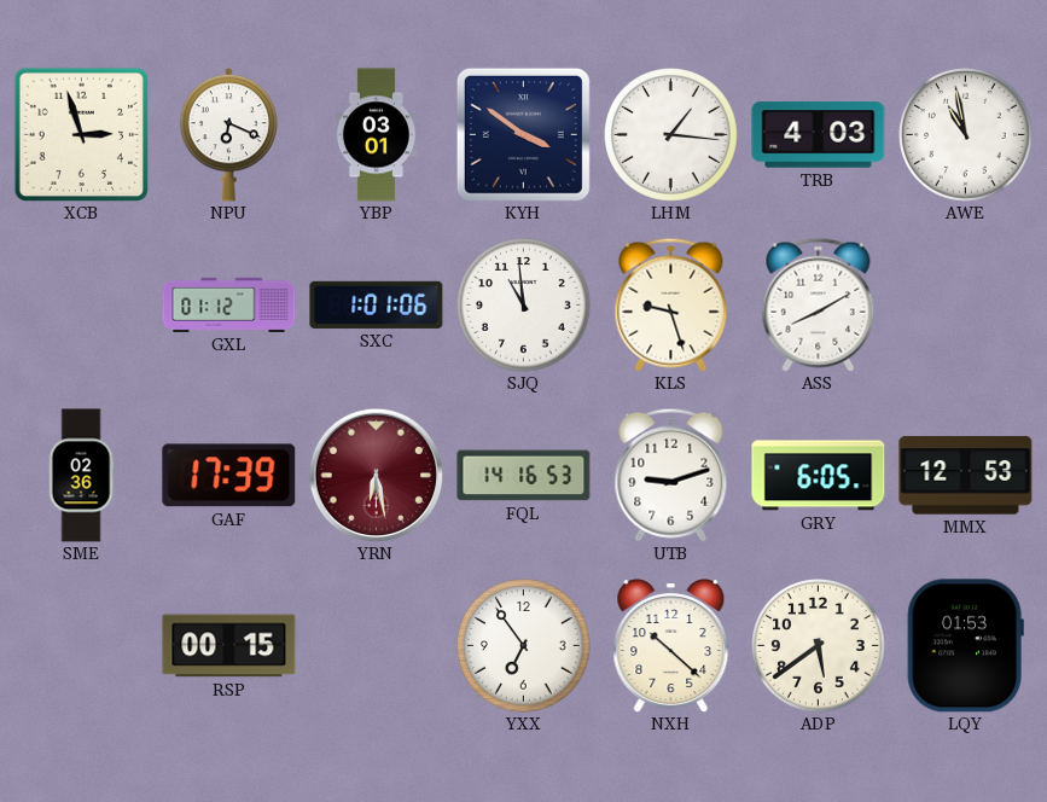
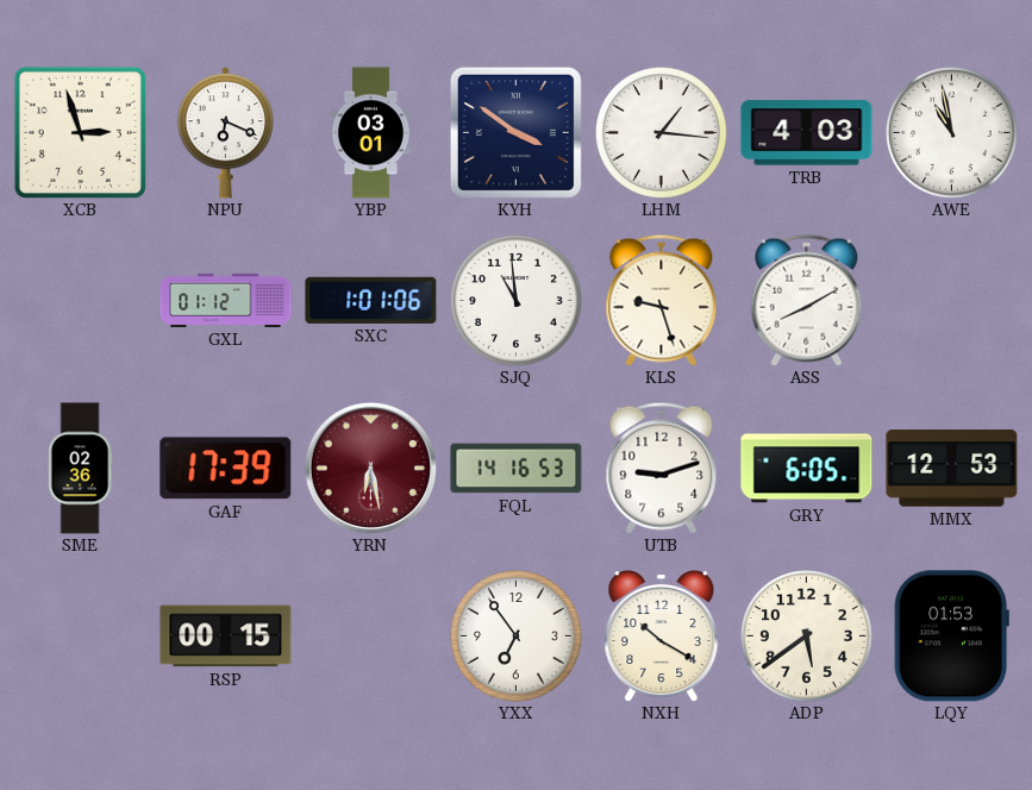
NXH: 10:22 -> 10:20 (662, 637)
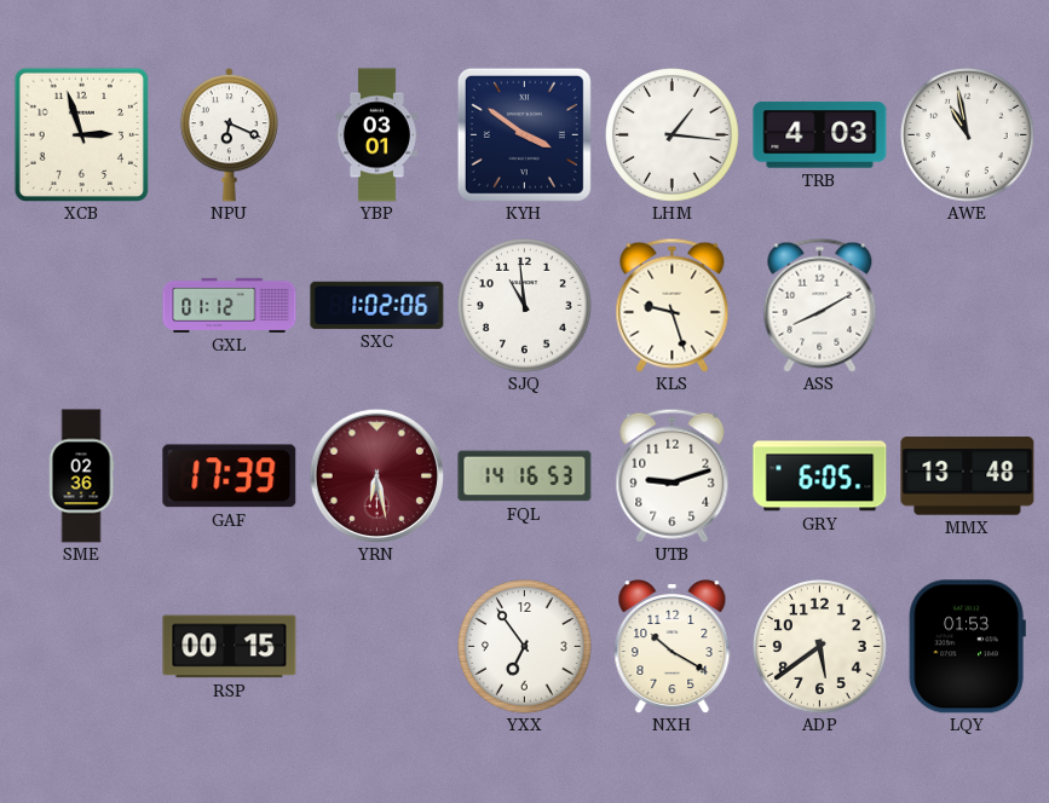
SXC: 1:01 -> 1:02 (377, 305)
MMX: 12:53 -> 13:48 (968, 476)
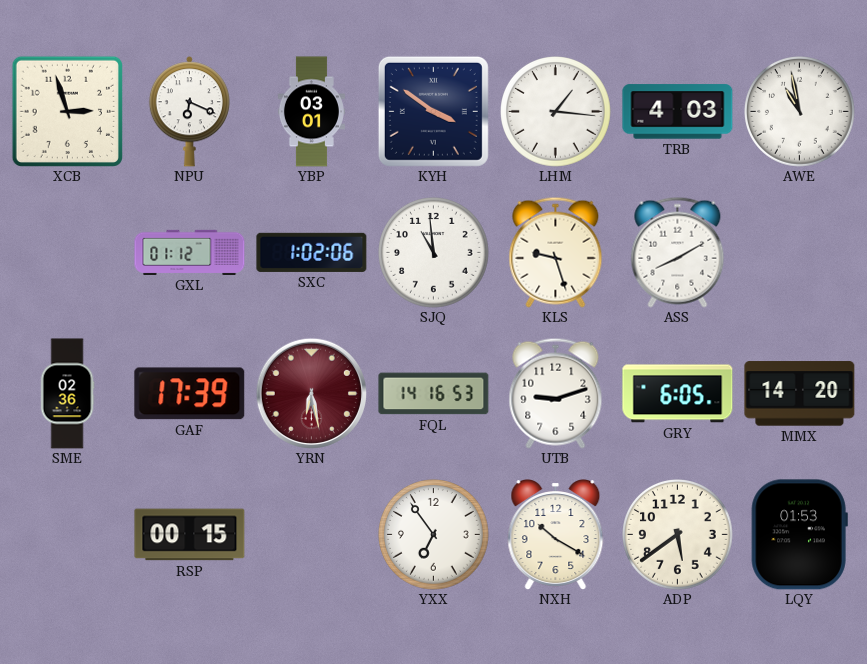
MMX: 13:48 -> 14:20 (800, 394)
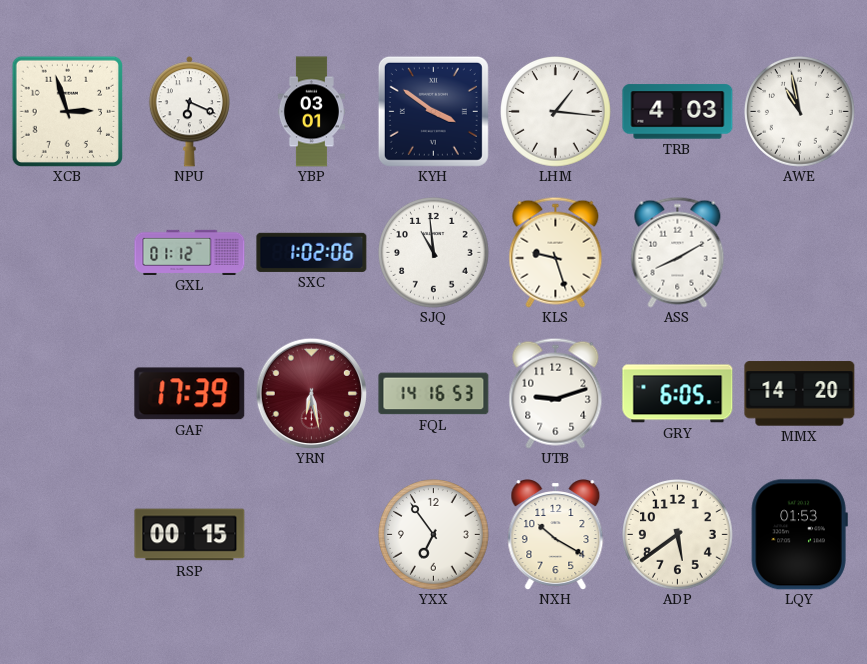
SME: 02:36 -> none (67, 394)
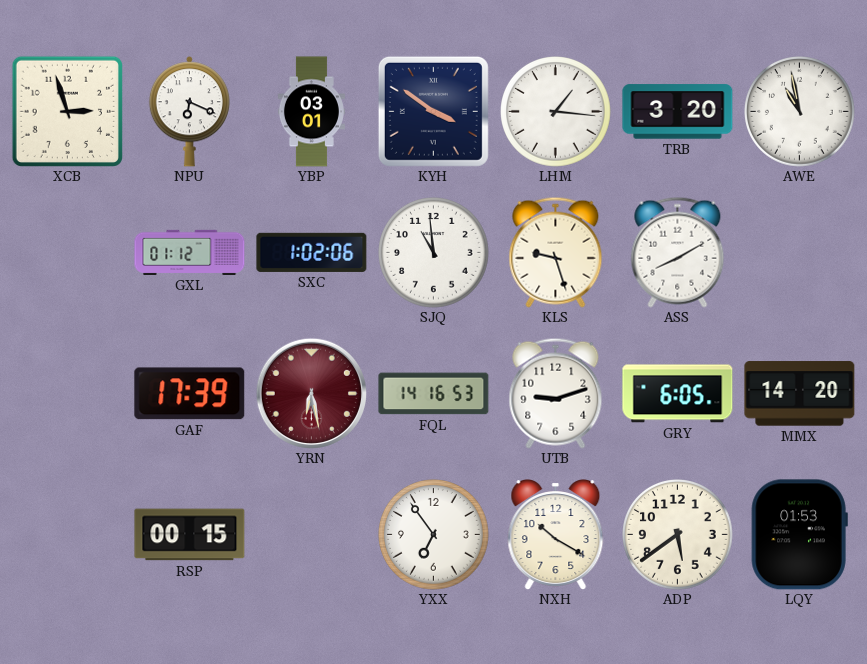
TRB: 4:03 -> 3:20 (678, 112)
